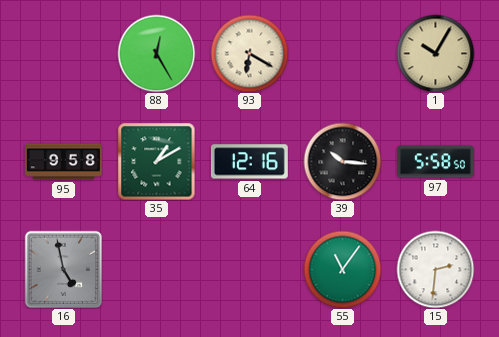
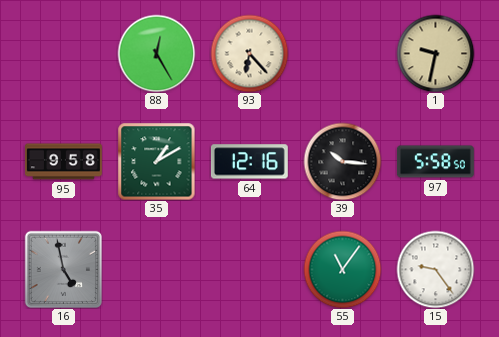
93: 6:20 -> 6:23 (249, 53)
1: 10:05 -> 9:32 (435, 53)
15: 2:31 -> 9:24 (435, 269)
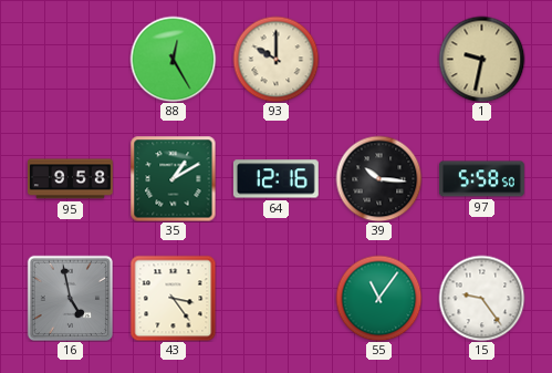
93: 6:23 -> 10:00 (275, 59)
43: none -> 3:24 (173, 298)
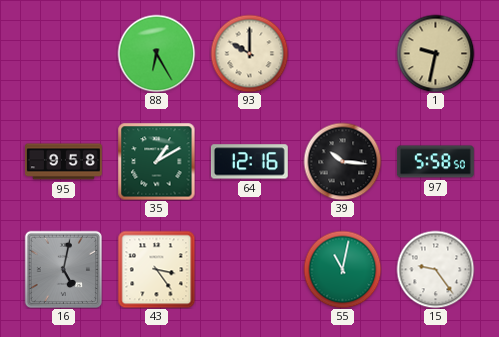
88: 12:25 -> 6:25 (156, 53)
16: 4:58 -> 5:02 (63, 269)
55: 11:06 -> 11:02 (342, 269)
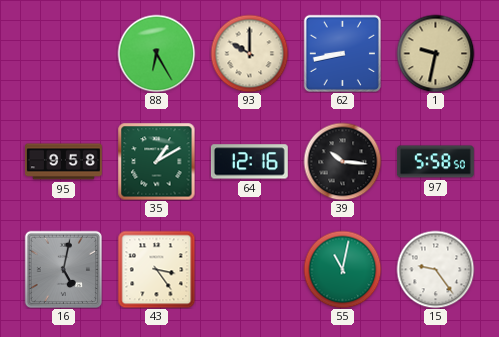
62: none -> 8:43 (342, 53)
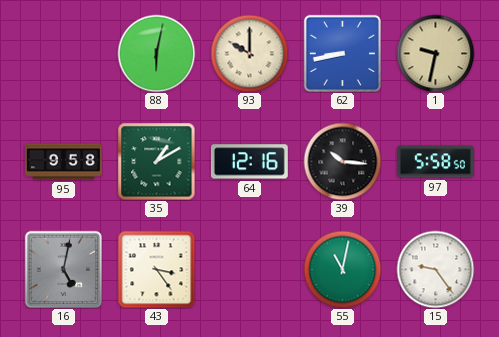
88: 6:25 -> 6:02 (156, 53)
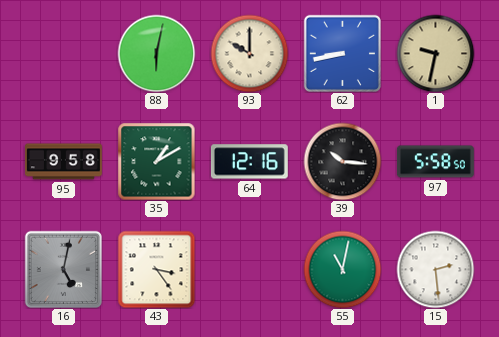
15: 9:24 -> 2:29 (435, 269)
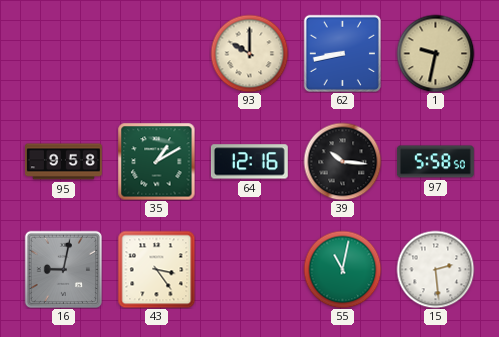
88: 6:02 -> none (156, 53)
16: 5:02 -> 9:02 (63, 269)
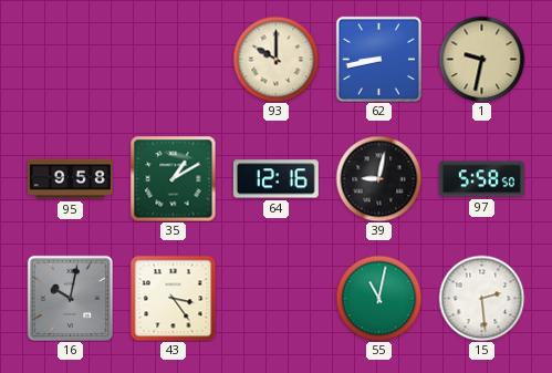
39: 10:16 -> 9:02 (378, 178)
16: 9:02 -> 10:02 (70, 298)
